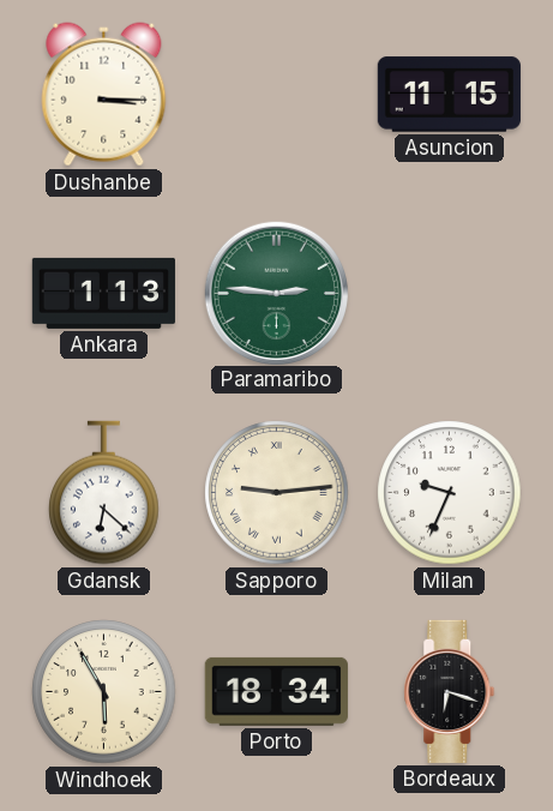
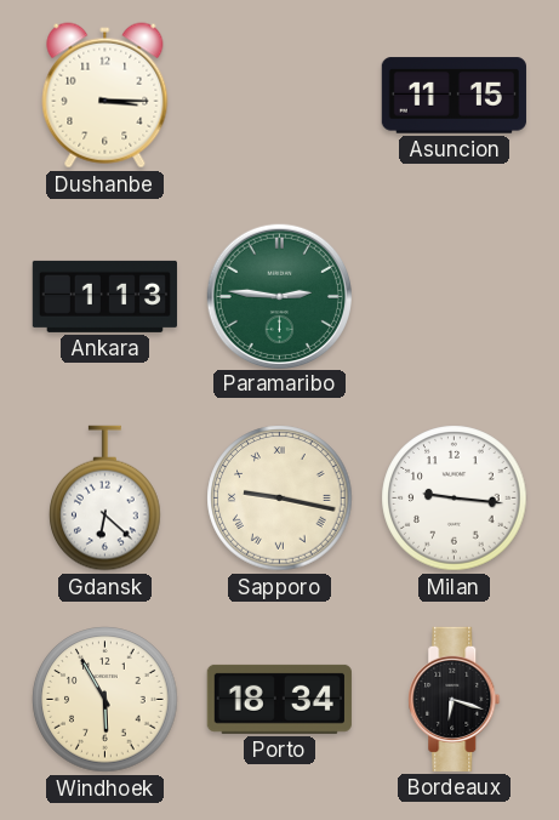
Sapporo: 9:14 -> 9:17 (280, 499)
Milan: 9:34 -> 9:16 (455, 499)
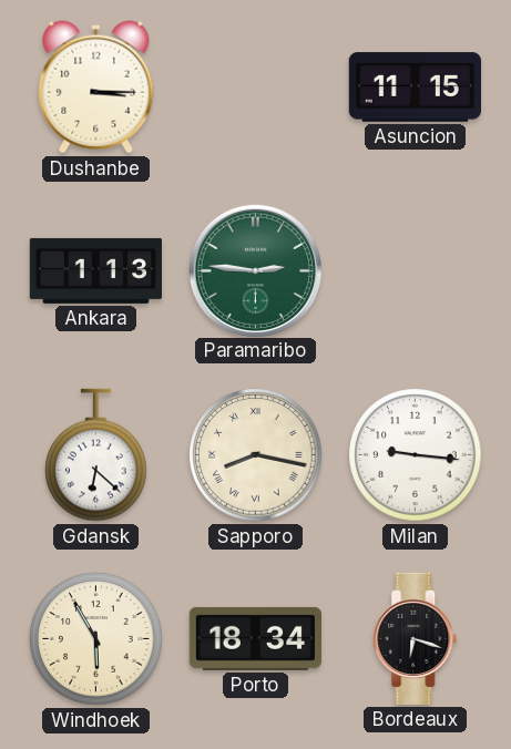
Sapporo: 9:17 -> 8:17 (256, 455)
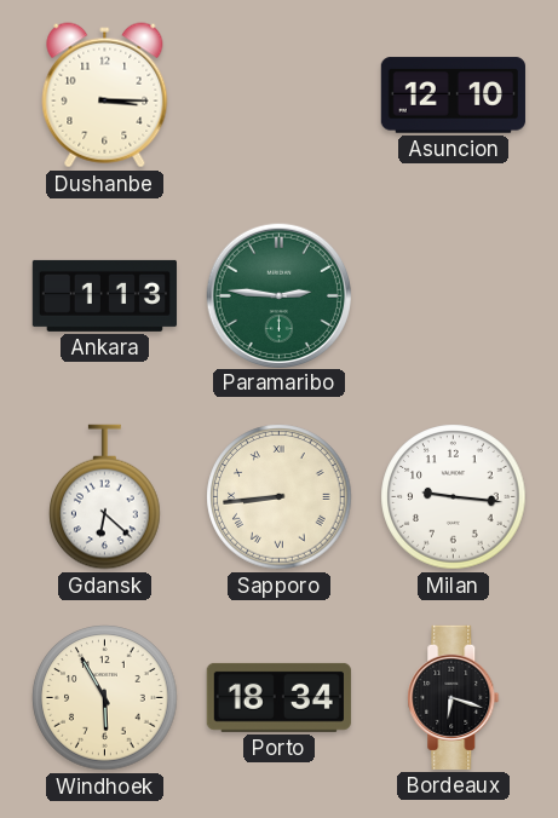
Asuncion: 11:15 -> 12:10 (453, 96)
Sapporo: 8:17 -> 8:44 (280, 497)
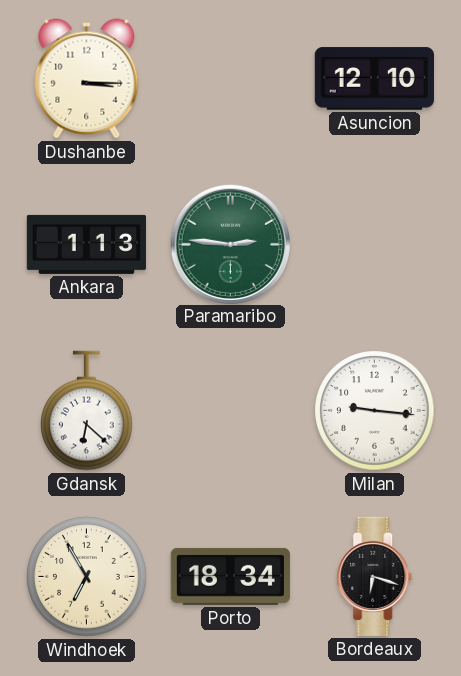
Sapporo: 8:44 -> none (280, 497)
Windhoek: 5:55 -> 6:55 (87, 577)
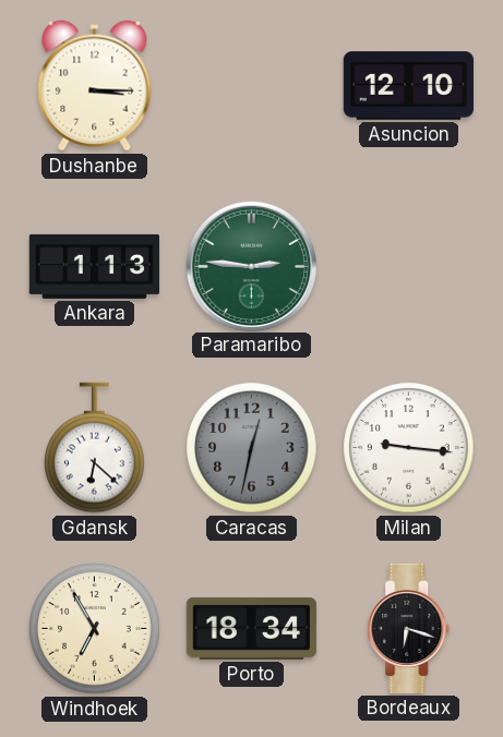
Caracas: none -> 12:32 (252, 448)
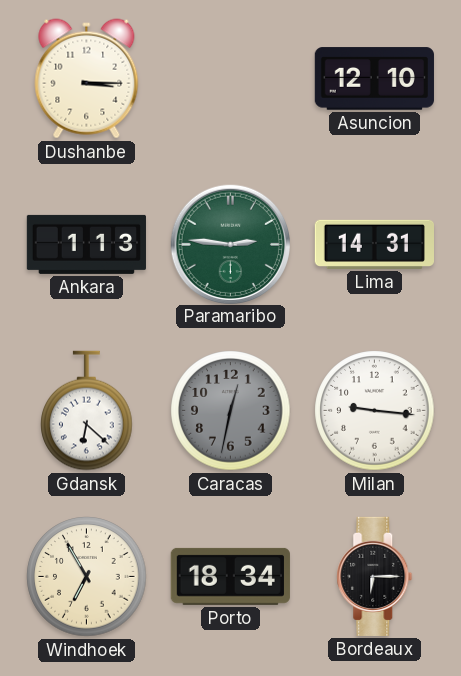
Lima: none -> 14:31 (374, 244)
Bordeaux: 6:18 -> 6:15 (375, 576)
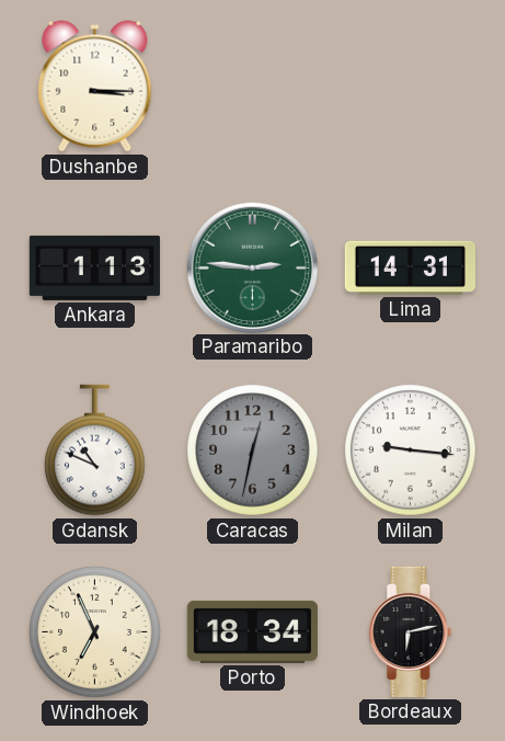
Asuncion: 12:10 -> none (374, 79)
Gdansk: 6:22 -> 10:49 (95, 451)
Windhoek: 6:55 -> 6:56 (95, 632)
Bordeaux: 6:15 -> 6:13 (411, 631)
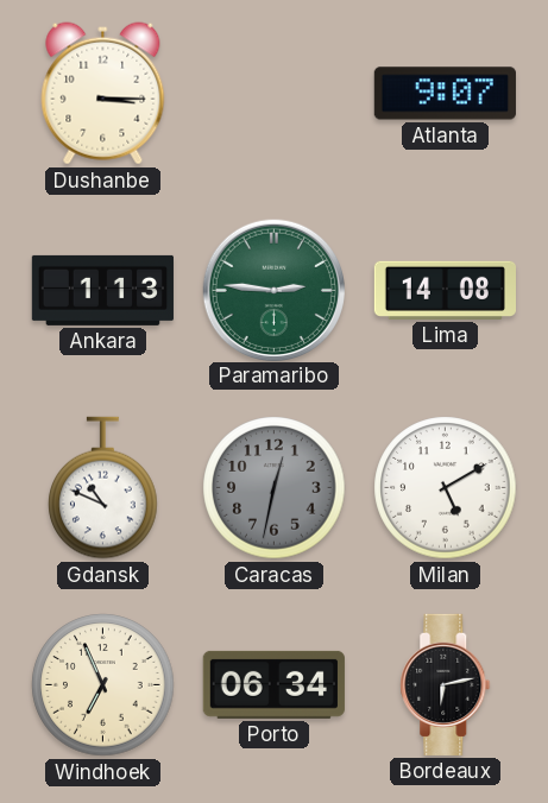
Atlanta: none -> 9:07 (445, 94)
Lima: 14:31 -> 14:08 (445, 290)
Milan: 9:16 -> 5:10 (446, 488)
Porto: 18:34 -> 06:34 (273, 684)
